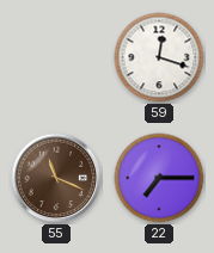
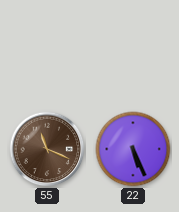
59: 12:18 -> none (159, 57)
22: 7:15 -> 5:26 (133, 149)
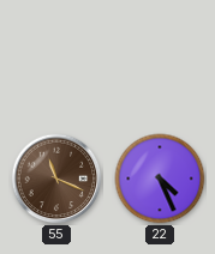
22: 5:26 -> 4:26 (160, 179)
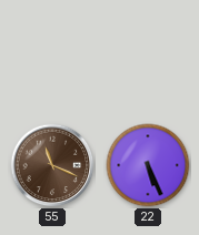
22: 4:26 -> 5:26 (148, 165)
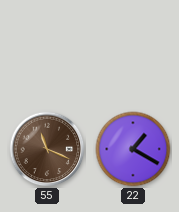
22: 5:26 -> 1:20 (133, 149)
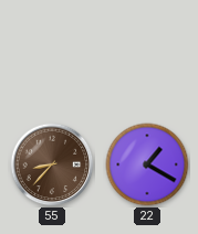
55: 11:19 -> 8:37 (52, 164)
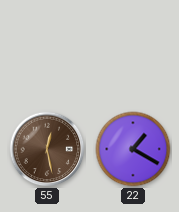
55: 8:37 -> 12:28 (47, 149)
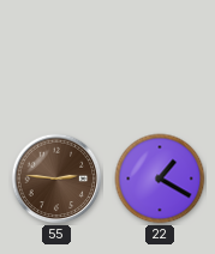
55: 12:28 -> 2:46 (56, 179)
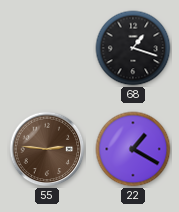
68: none -> 1:18 (133, 48)
